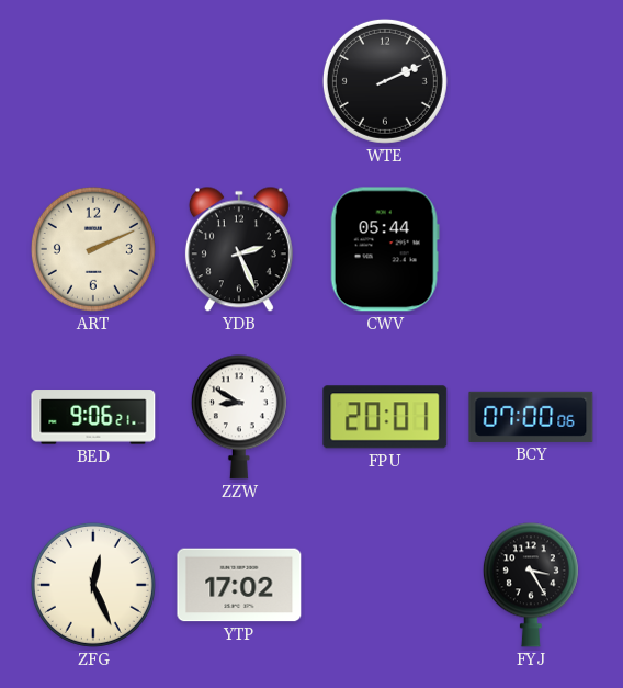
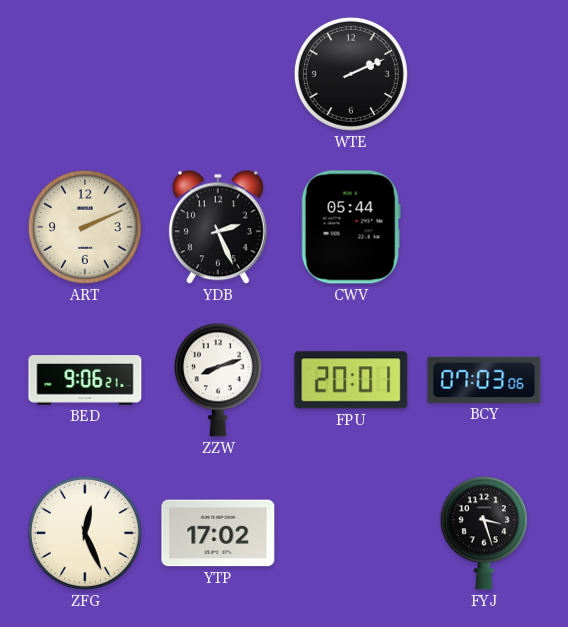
ZZW: 8:50 -> 8:12 (218, 380)
BCY: 07:00 -> 07:03 (484, 380)
FYJ: 3:25 -> 3:27 (484, 533)
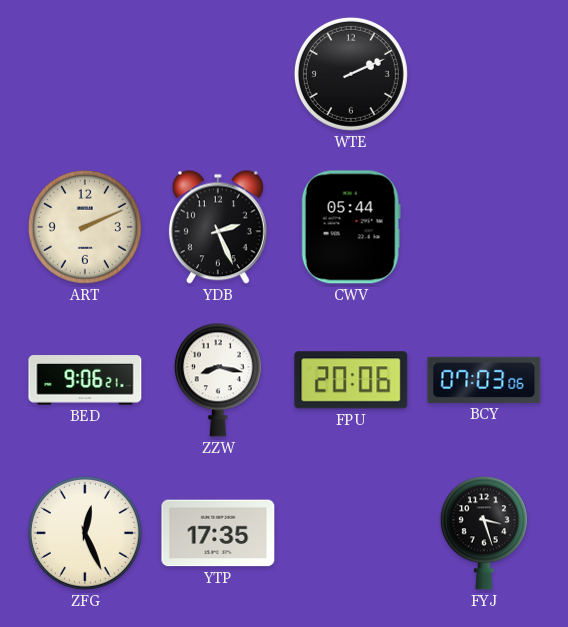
ZZW: 8:12 -> 8:17 (218, 380)
FPU: 20:01 -> 20:06 (351, 380)
YTP: 17:02 -> 17:35 (218, 533)
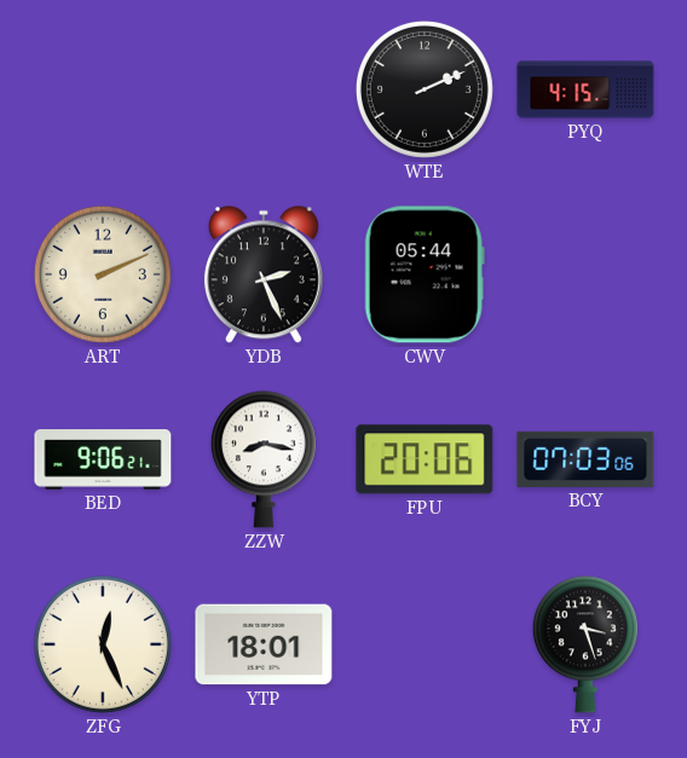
PYQ: none -> 4:15 (585, 89)
YTP: 17:35 -> 18:01 (264, 644)
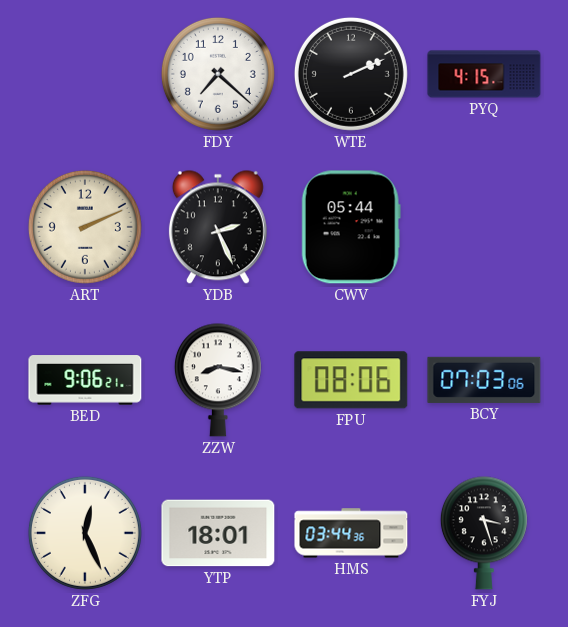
FDY: none -> 7:22 (218, 74)
FPU: 20:06 -> 08:06 (351, 380)
HMS: none -> 03:44 (351, 533)
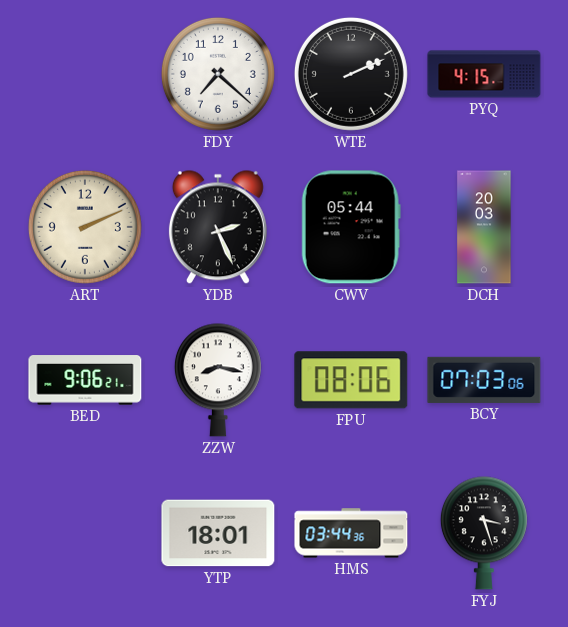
DCH: none -> 20:03 (484, 227)
ZFG: 12:26 -> none (85, 533)
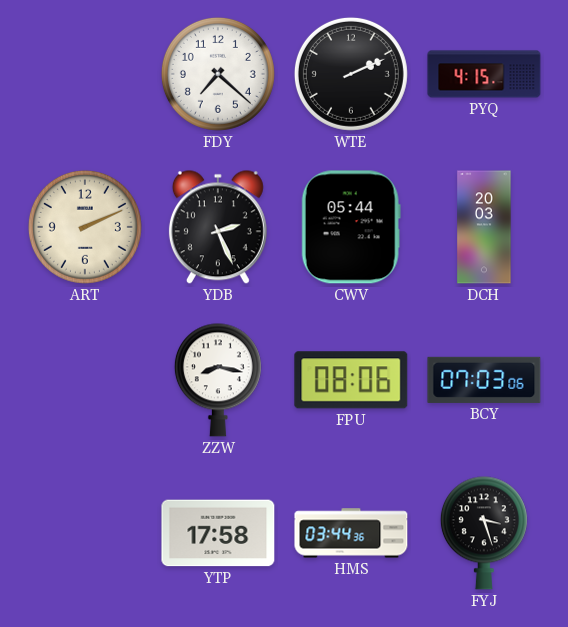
BED: 9:06 -> none (85, 380)
YTP: 18:01 -> 17:58 (218, 533)
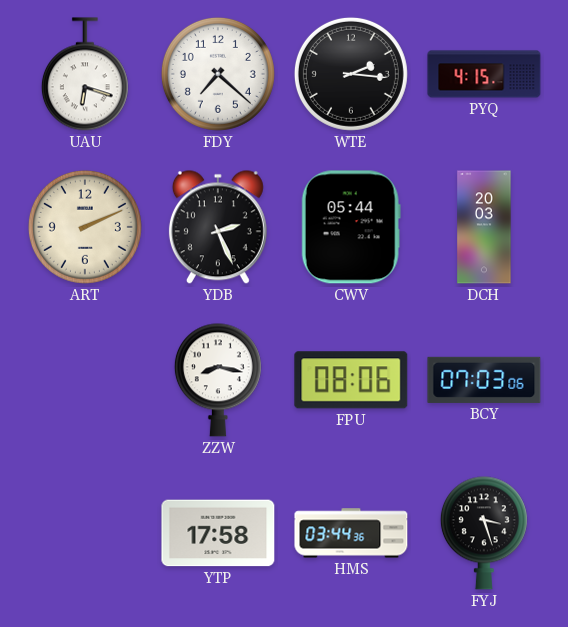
UAU: none -> 6:18 (85, 74)
WTE: 2:11 -> 2:16 (351, 74)
